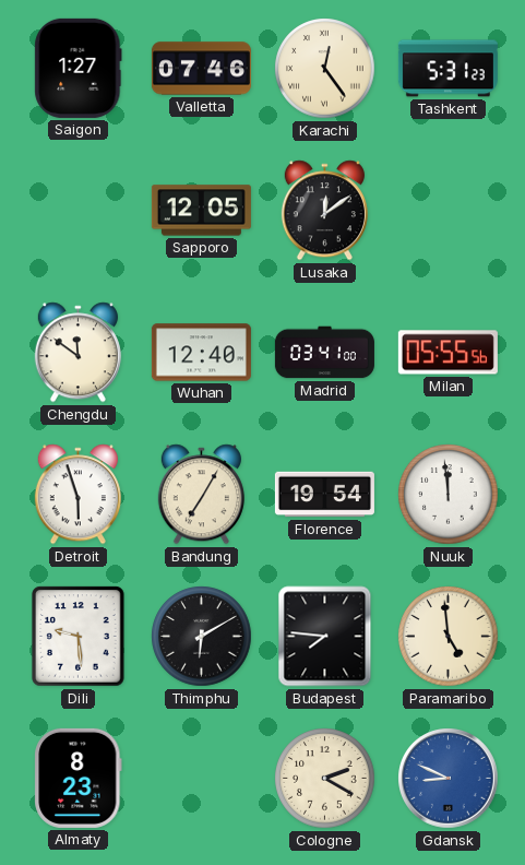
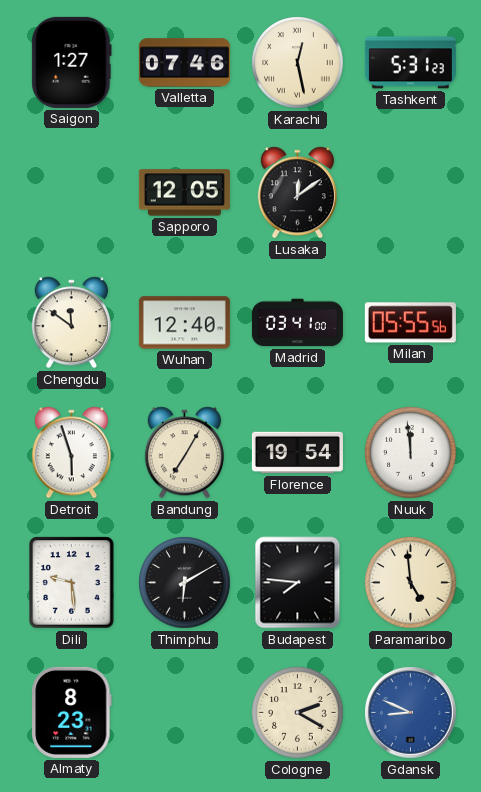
Karachi: 12:24 -> 12:28 (298, 63)
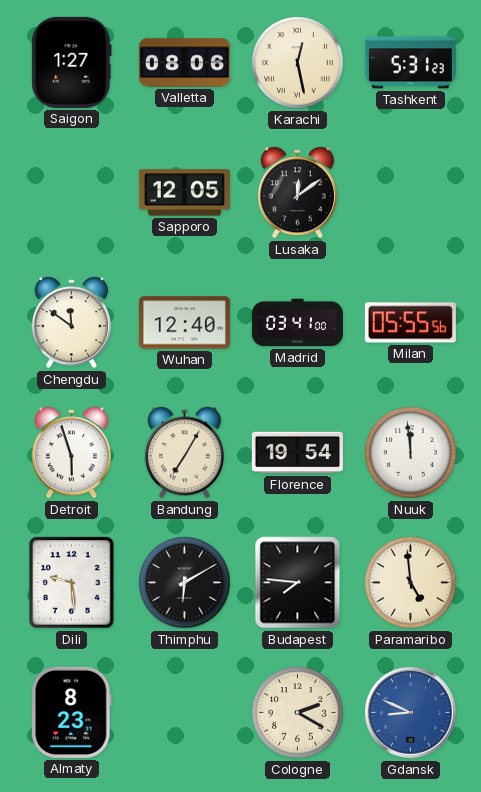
Valletta: 07:46 -> 08:06 (184, 63)
